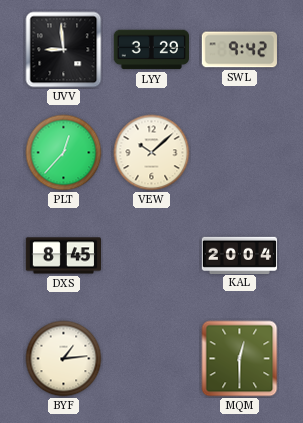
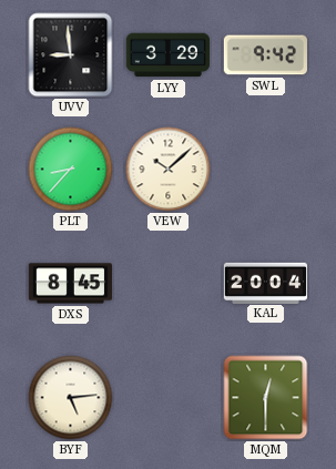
PLT: 12:37 -> 8:37 (71, 170)
BYF: 1:14 -> 5:14 (71, 398)
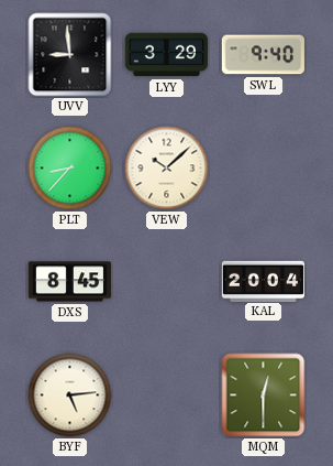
SWL: 9:42 -> 9:40 (263, 55)
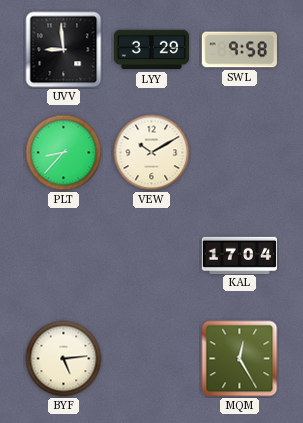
SWL: 9:40 -> 9:58 (239, 50)
VEW: 10:08 -> 10:10 (152, 153)
DXS: 8:45 -> none (69, 282)
KAL: 20:04 -> 17:04 (239, 255)
MQM: 12:30 -> 12:25 (240, 359)
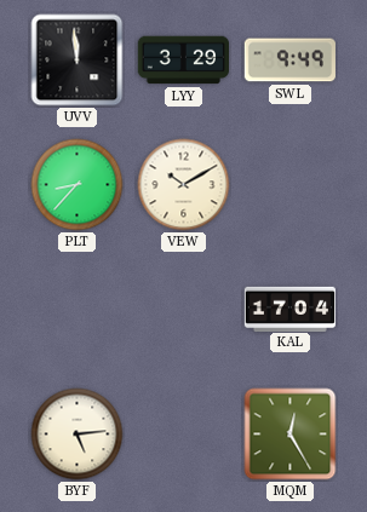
UVV: 8:59 -> 11:59 (78, 61)
SWL: 9:58 -> 9:49 (289, 61)
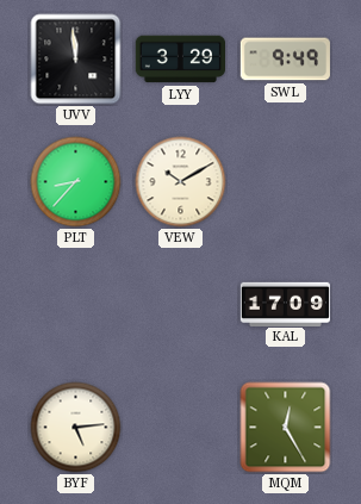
KAL: 17:04 -> 17:09 (285, 304)
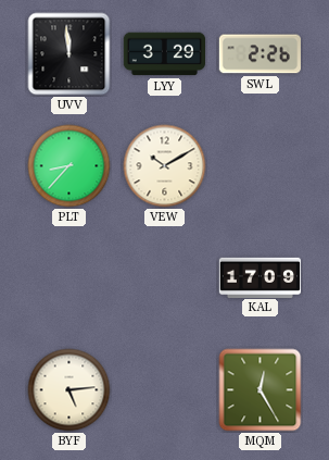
SWL: 9:49 -> 2:26 (260, 54)
